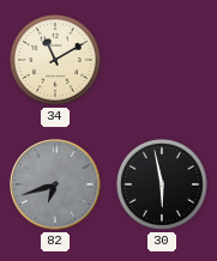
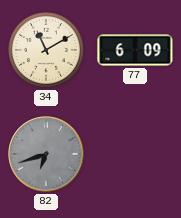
77: none -> 6:09 (135, 50)
30: 5:58 -> none (163, 186)
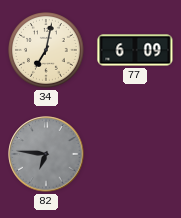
34: 11:10 -> 7:02 (47, 51)
82: 6:42 -> 6:46 (46, 154)
